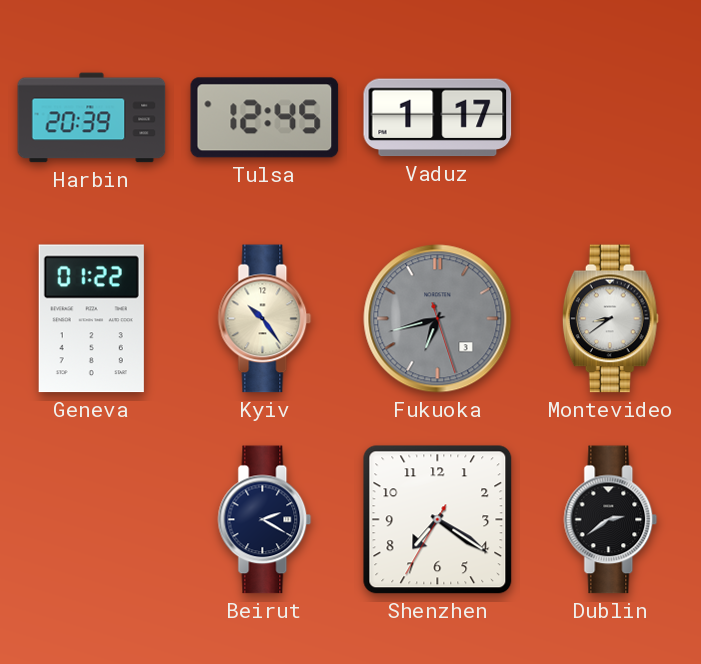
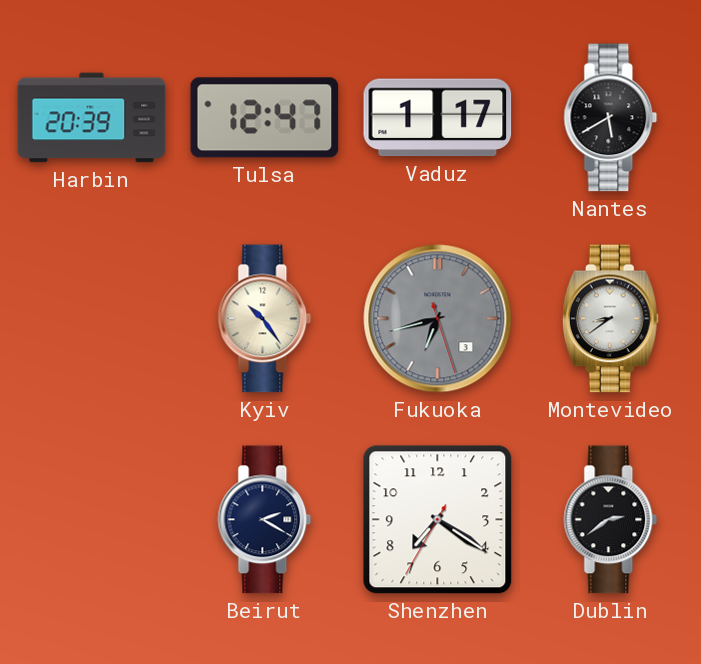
Tulsa: 12:45 -> 12:47 (265, 118)
Nantes: none -> 5:40 (611, 118)
Geneva: 01:22 -> none (91, 319)
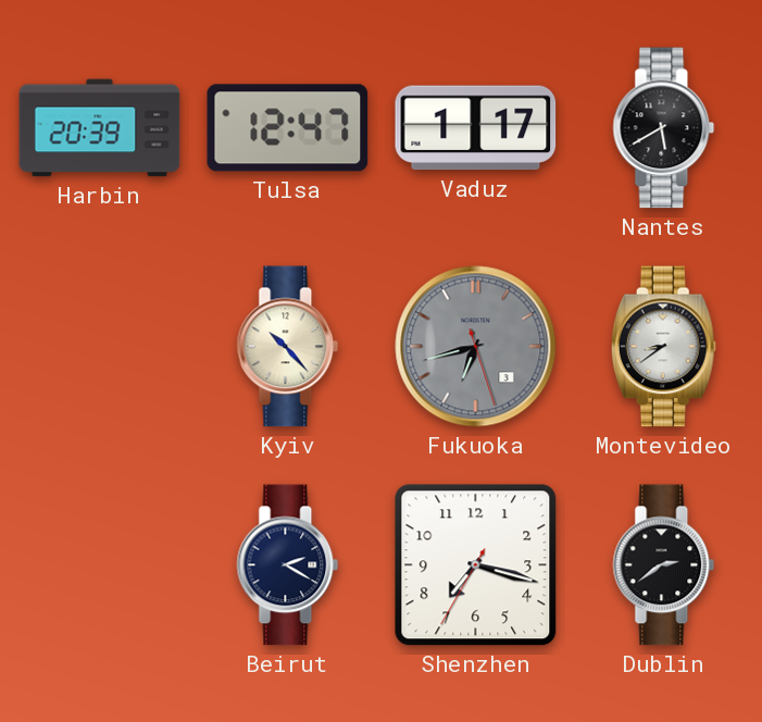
Kyiv: 10:24 -> 10:23 (288, 347)
Shenzhen: 7:20 -> 7:17 (476, 565)
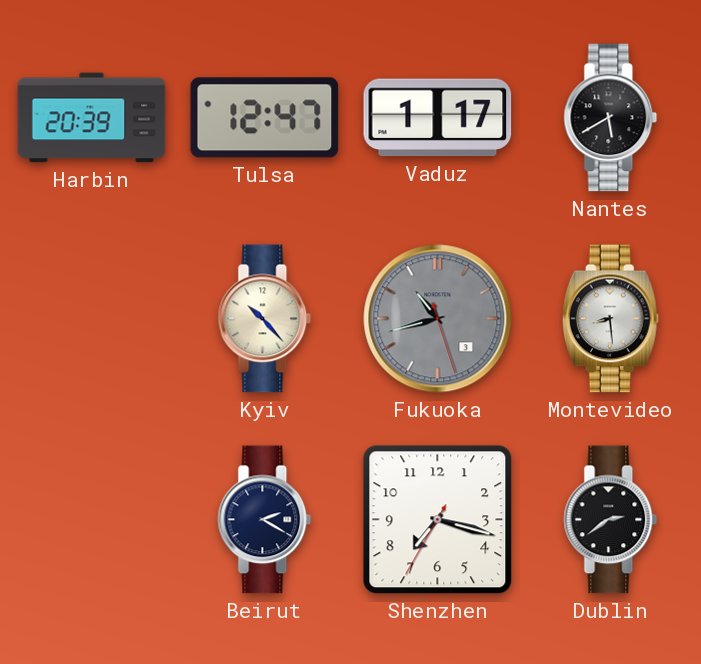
Fukuoka: 6:42 -> 10:42 (438, 319)
Montevideo: 8:39 -> 8:29 (610, 319)
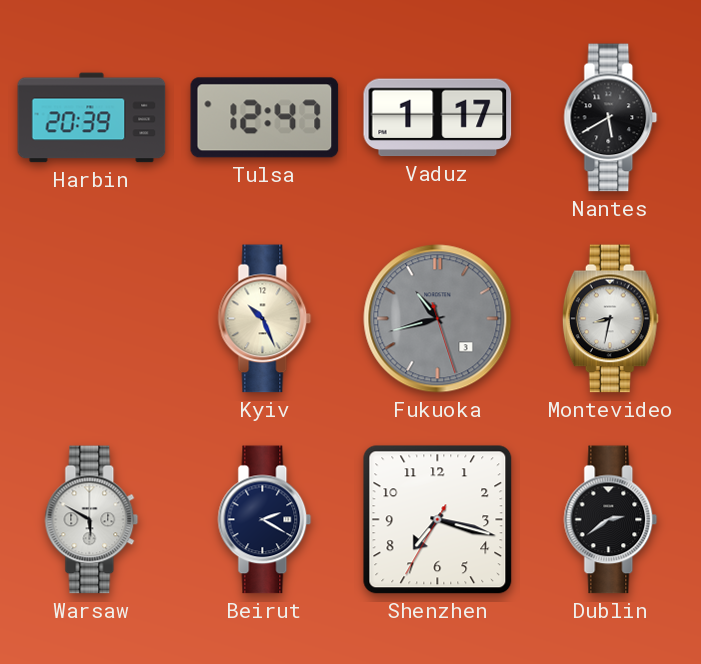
Kyiv: 10:23 -> 10:26 (265, 319)
Montevideo: 8:29 -> 8:32 (610, 319)
Warsaw: none -> 5:50 (92, 520)
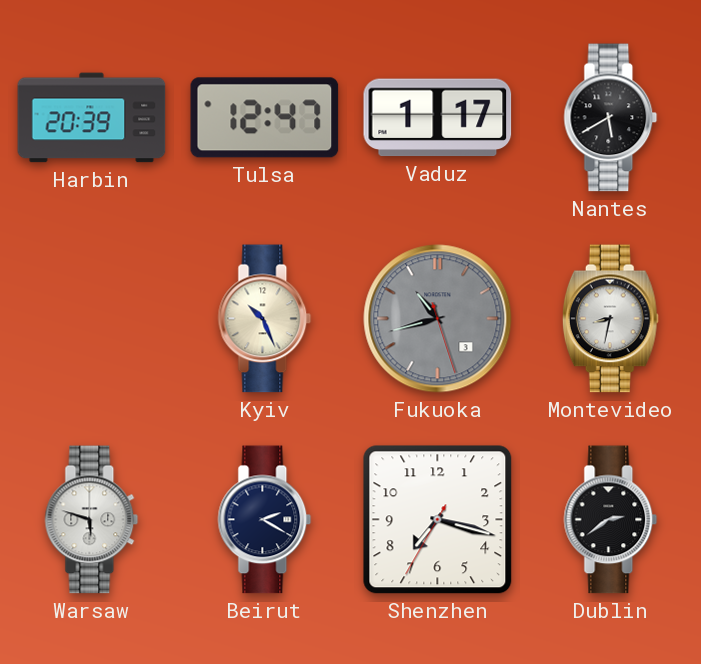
Warsaw: 5:50 -> 5:48 (92, 520)
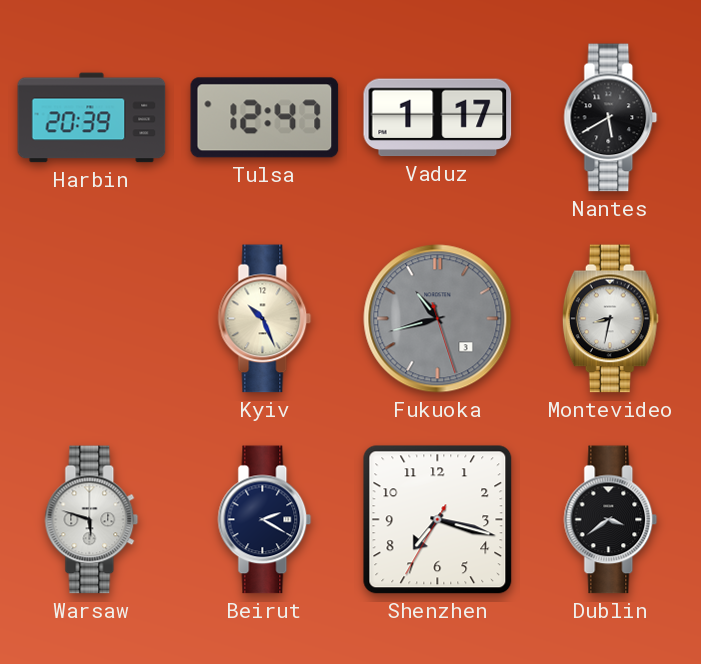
Dublin: 2:39 -> 3:39 (611, 520)
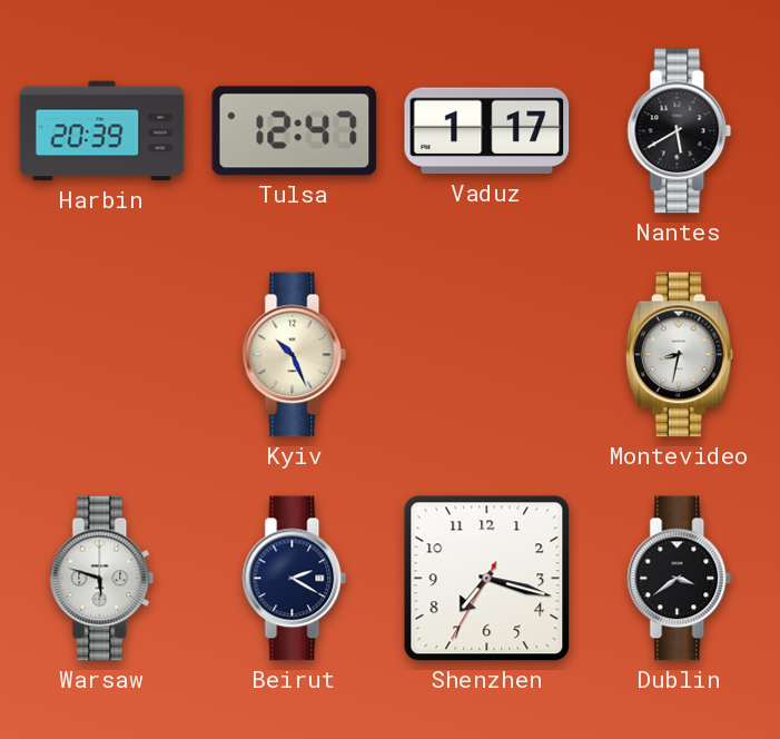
Fukuoka: 10:42 -> none (438, 319)
